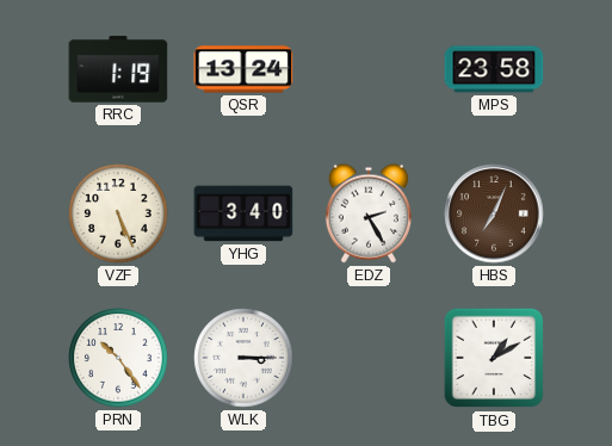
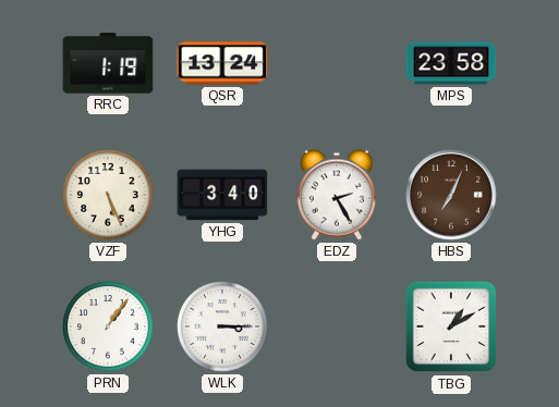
PRN: 10:24 -> 1:06 (108, 326)
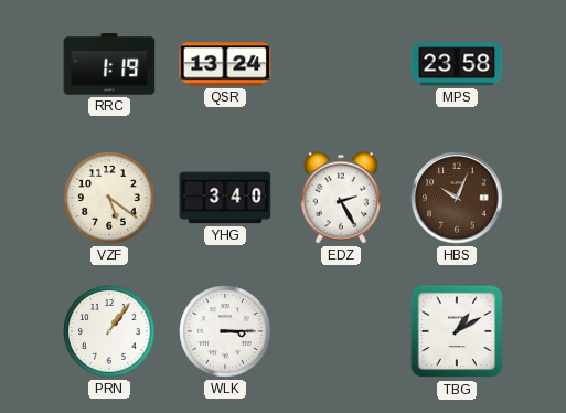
VZF: 5:26 -> 5:21 (109, 198)
HBS: 7:04 -> 10:04 (457, 198)
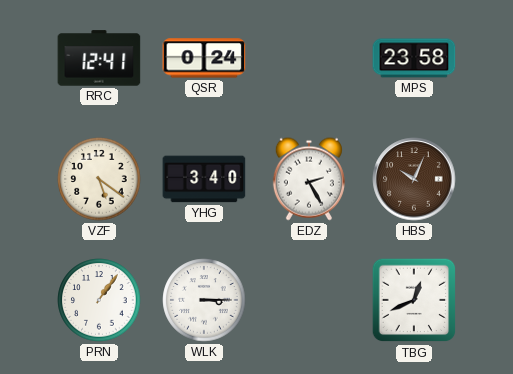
RRC: 1:19 -> 12:41 (99, 58)
QSR: 13:24 -> 0:24 (204, 58)
TBG: 1:10 -> 12:41 (414, 300)
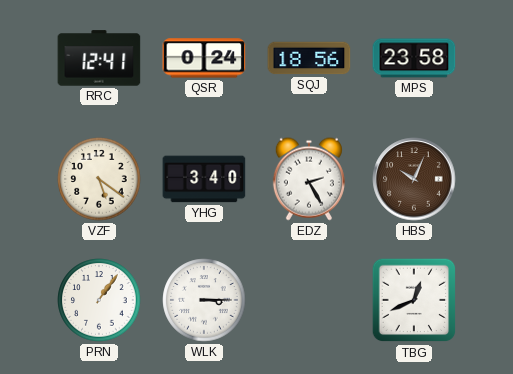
SQJ: none -> 18:56 (309, 58)
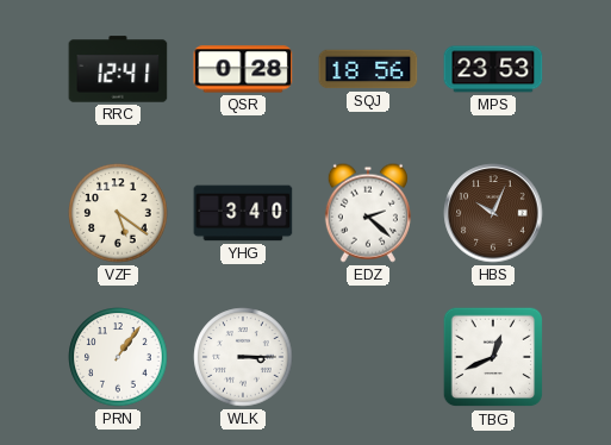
QSR: 0:24 -> 0:28 (243, 69)
MPS: 23:58 -> 23:53 (493, 69)
EDZ: 2:25 -> 2:22 (368, 213)
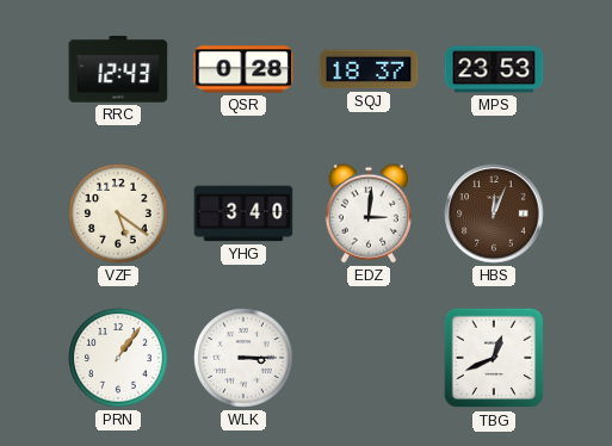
RRC: 12:41 -> 12:43 (118, 69)
SQJ: 18:56 -> 18:37 (369, 69)
EDZ: 2:22 -> 3:01 (369, 213)
HBS: 10:04 -> 12:04 (494, 213)
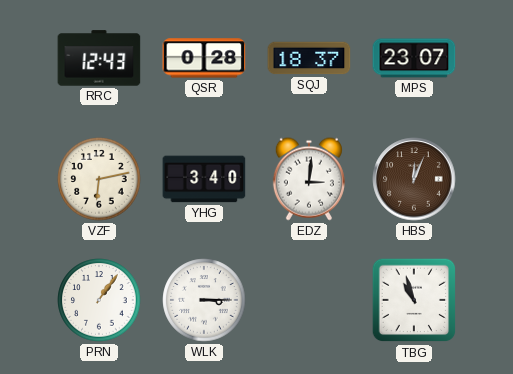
MPS: 23:53 -> 23:07 (414, 58)
VZF: 5:21 -> 6:13 (99, 179)
TBG: 12:41 -> 10:57 (414, 300)
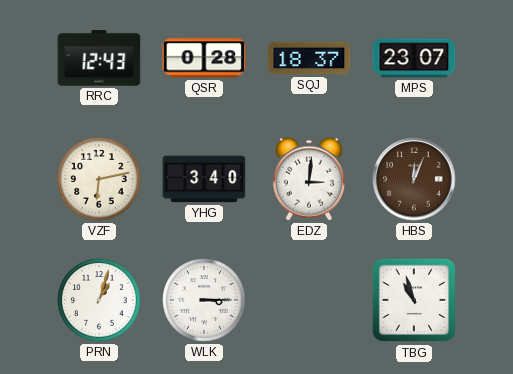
PRN: 1:06 -> 1:03 (99, 300)
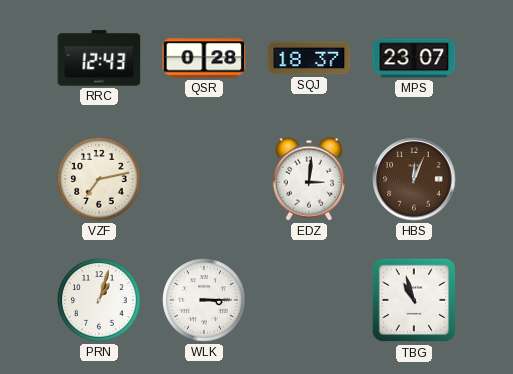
VZF: 6:13 -> 7:13 (99, 179)
YHG: 3:40 -> none (204, 179)
